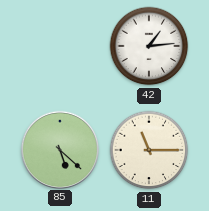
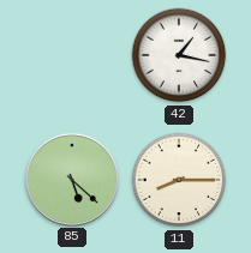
42: 1:14 -> 1:17 (179, 55)
11: 11:15 -> 8:15 (179, 180)
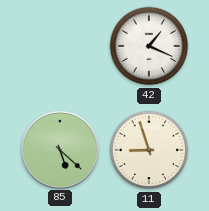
42: 1:17 -> 1:19 (149, 46)
11: 8:15 -> 8:57 (149, 150)
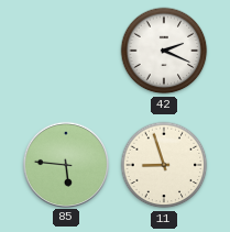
42: 1:19 -> 2:19 (164, 51)
85: 5:22 -> 5:46 (65, 164)
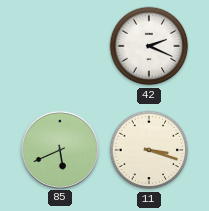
85: 5:46 -> 5:41 (59, 149)
11: 8:57 -> 3:18 (149, 150)
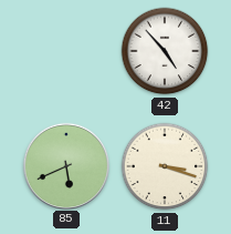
42: 2:19 -> 4:53 (165, 51)
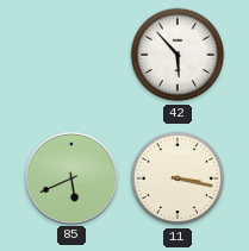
42: 4:53 -> 5:53 (178, 55)
11: 3:18 -> 3:17 (178, 178)
